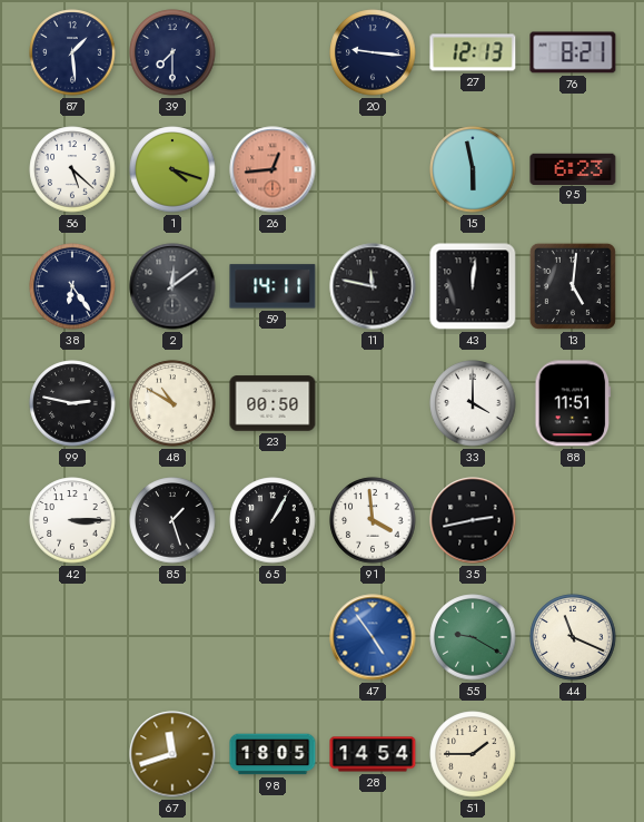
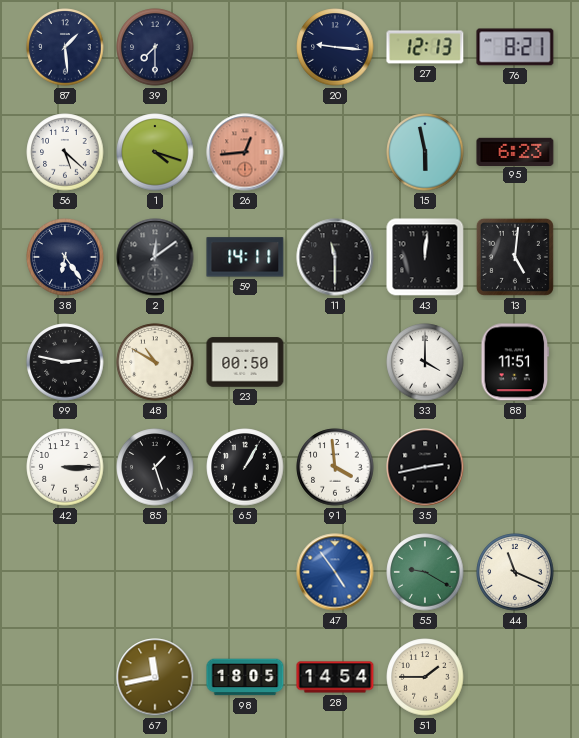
11: 11:47 -> 11:30 (335, 257)
67: 11:42 -> 11:43 (155, 677)
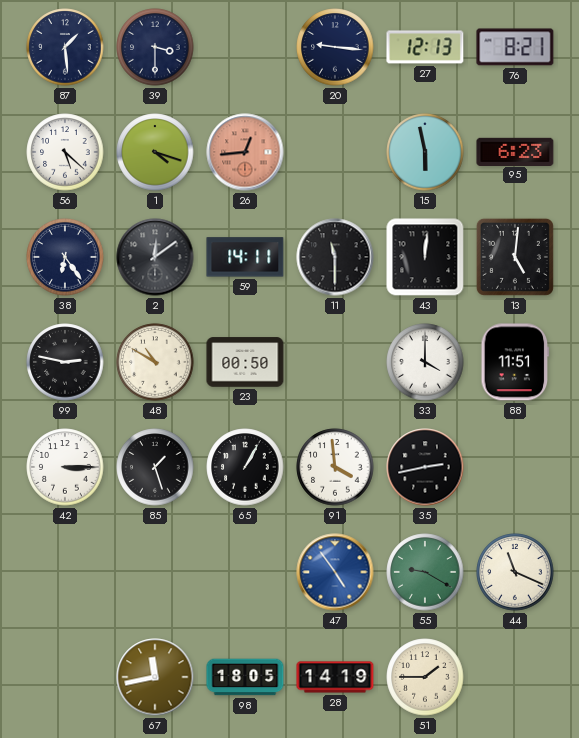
39: 7:30 -> 3:30 (155, 47)
28: 14:54 -> 14:19 (335, 677)
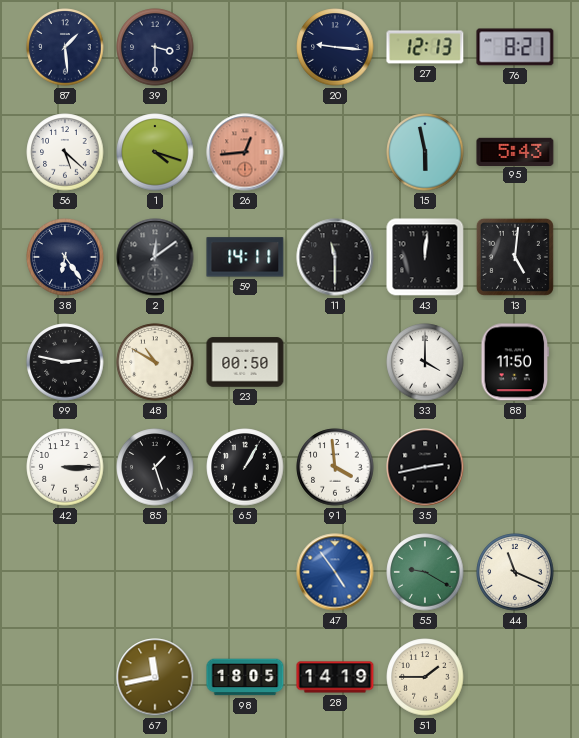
95: 6:23 -> 5:43 (515, 151)
88: 11:51 -> 11:50 (515, 362)
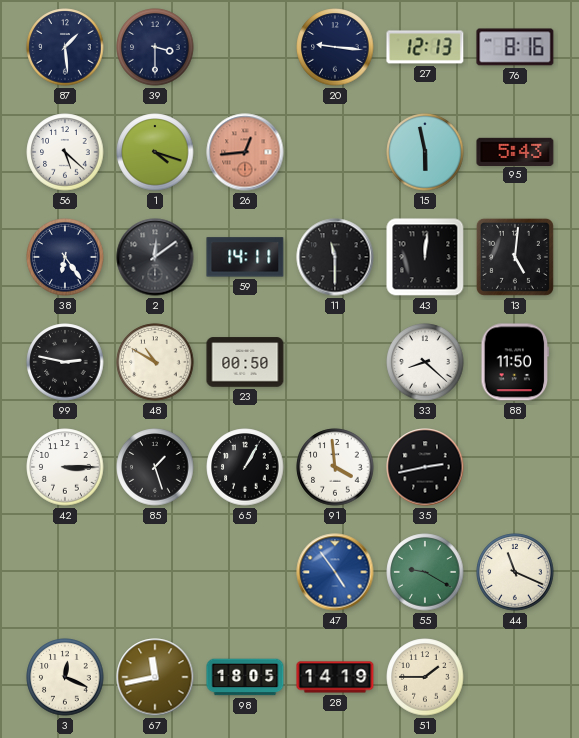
76: 8:21 -> 8:16 (515, 47)
33: 4:00 -> 8:22 (425, 362)
3: none -> 12:19 (65, 677)
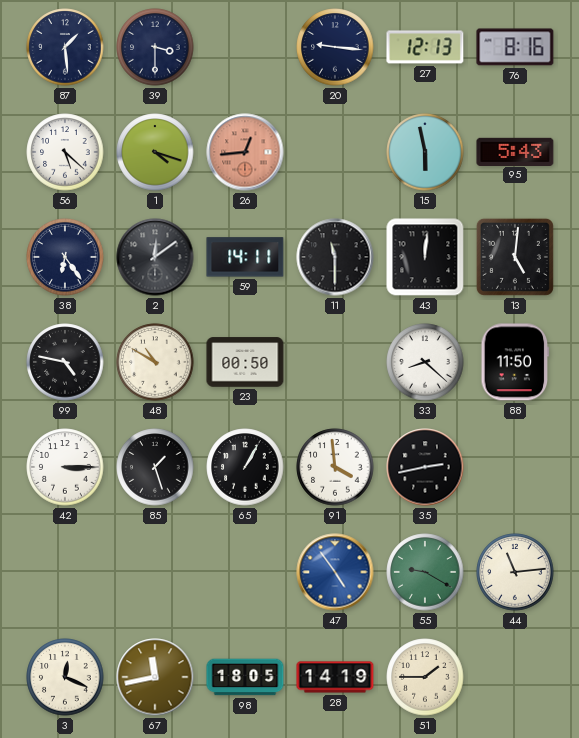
99: 2:47 -> 4:47 (65, 362)
44: 11:19 -> 11:14 (515, 572)
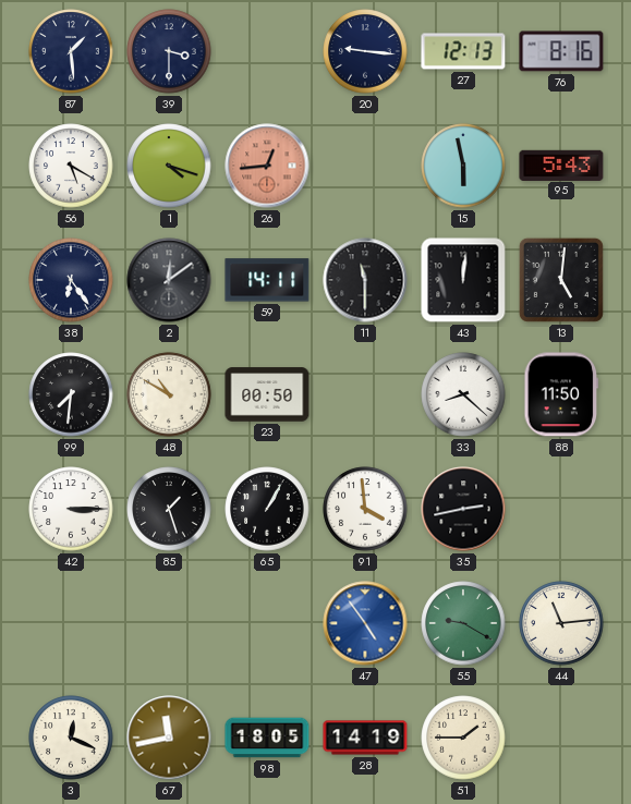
56: 5:22 -> 5:20 (71, 166)
99: 4:47 -> 7:31 (71, 394)
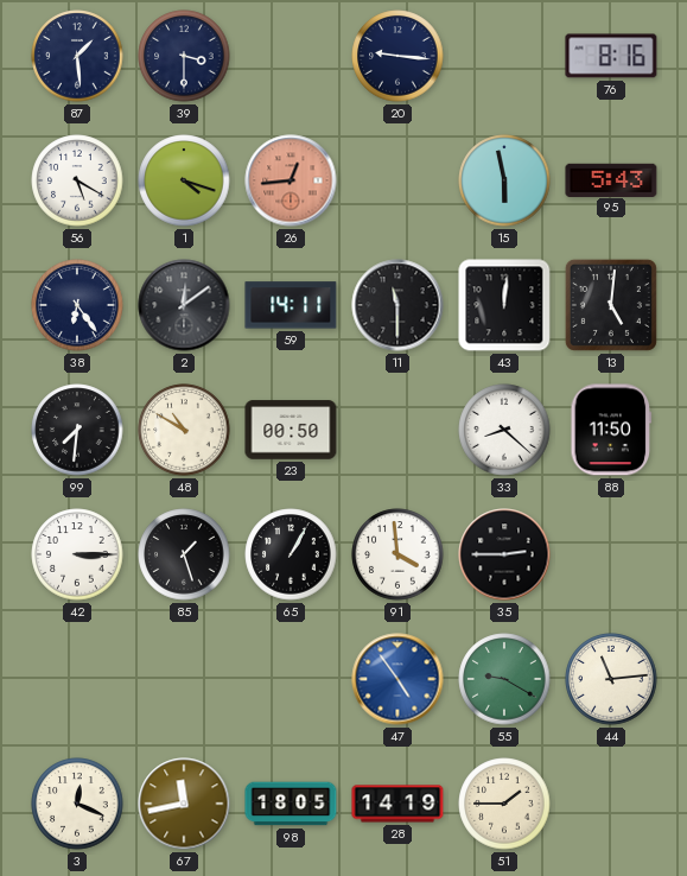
27: 12:13 -> none (463, 51)
35: 2:43 -> 2:45 (504, 554)
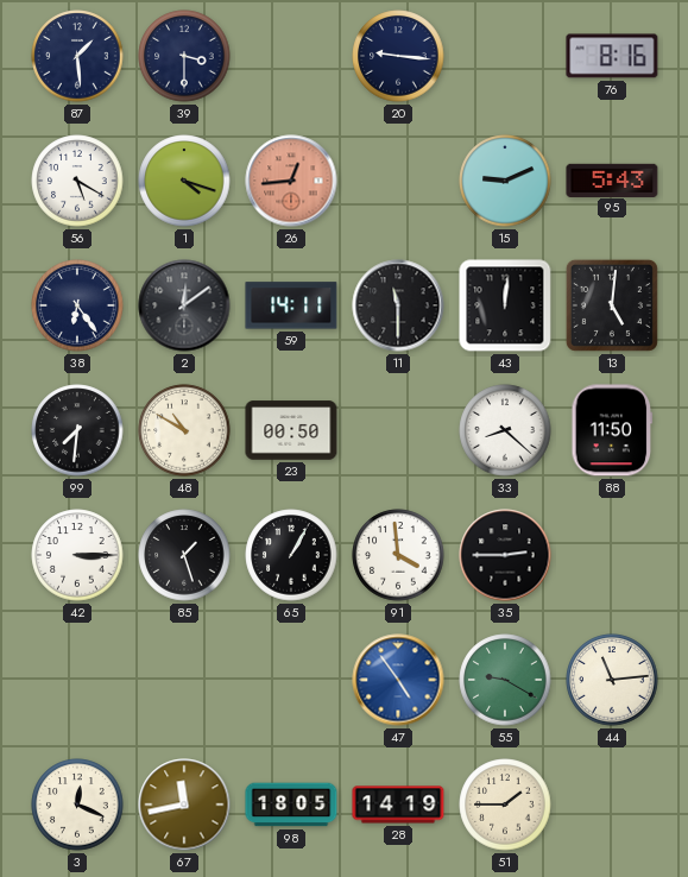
15: 5:58 -> 9:11 (505, 181)
